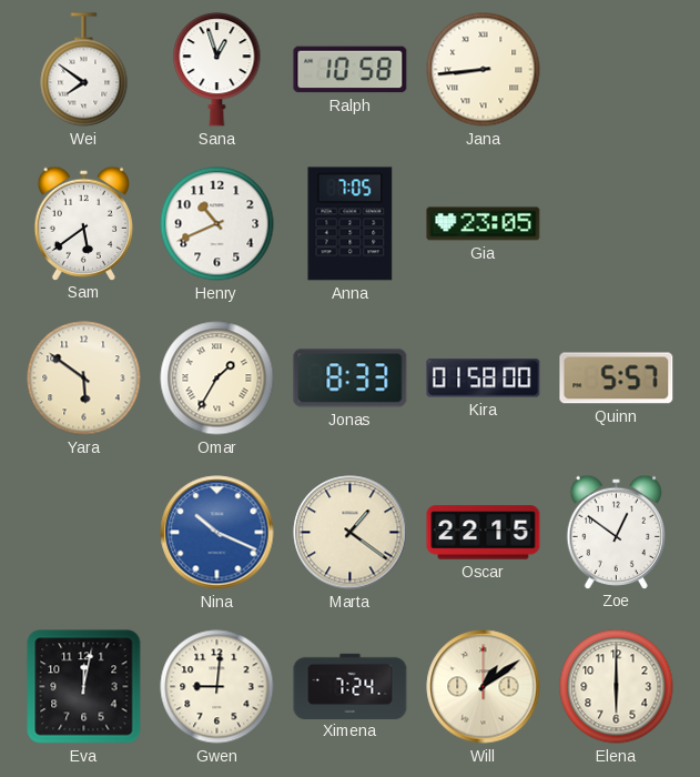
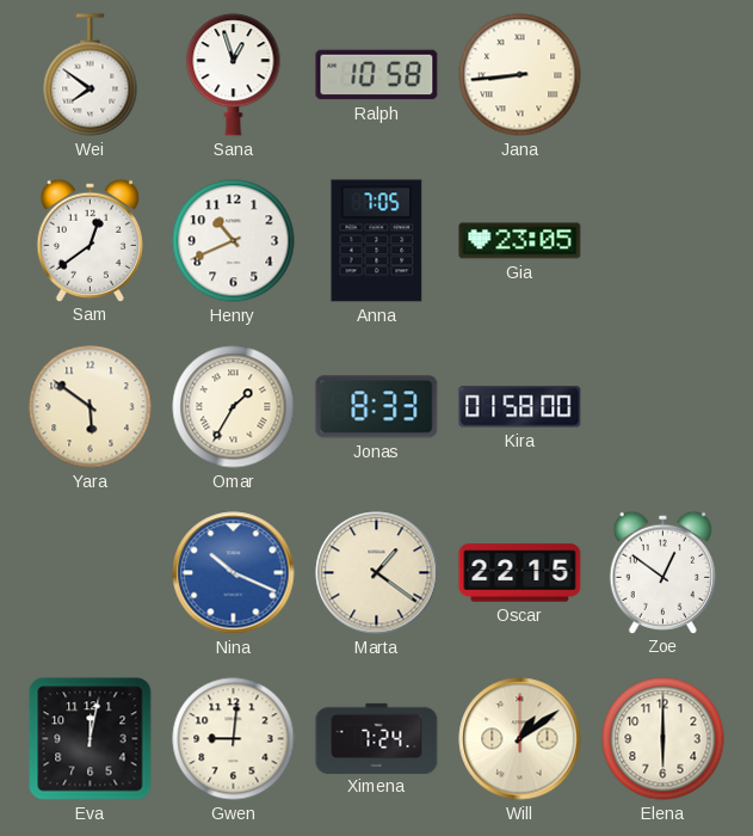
Sam: 5:39 -> 12:39 (90, 240)
Quinn: 5:57 -> none (617, 379)
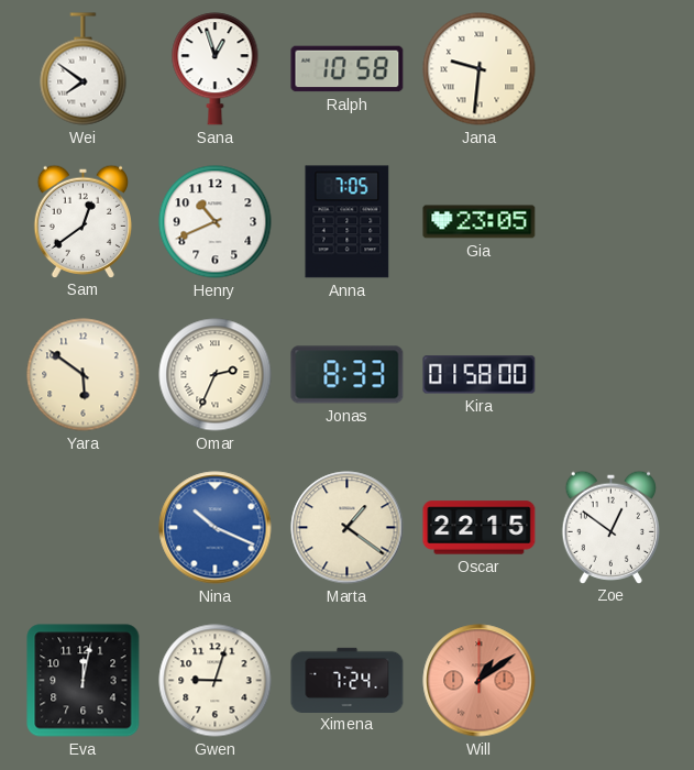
Jana: 8:44 -> 9:31 (480, 69)
Omar: 1:35 -> 2:34 (216, 375)
Gwen: 9:01 -> 9:03 (216, 681)
Will dial: cream -> salmon (480, 681)
Elena: 6:00 -> none (663, 739)
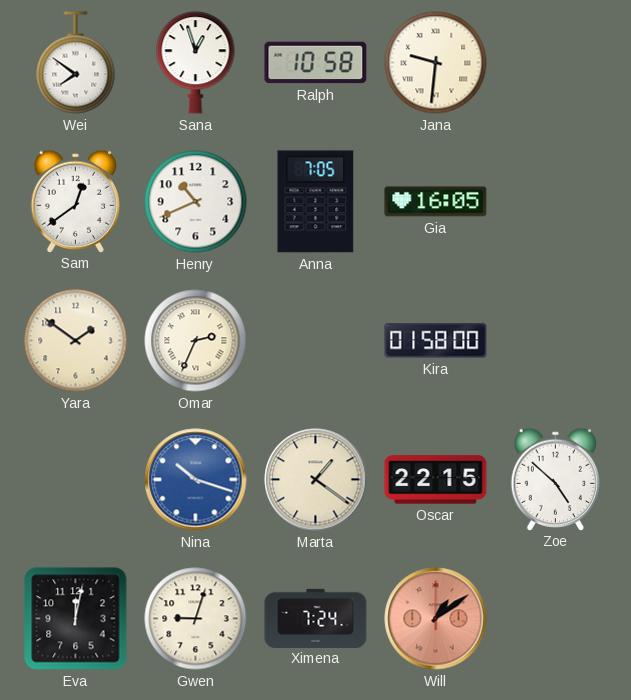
Gia: 23:05 -> 16:05 (436, 202)
Yara: 5:51 -> 1:51 (76, 341)
Jonas: 8:33 -> none (348, 375)
Nina: 10:19 -> 10:18 (196, 480)
Zoe: 12:51 -> 4:52 (555, 479)
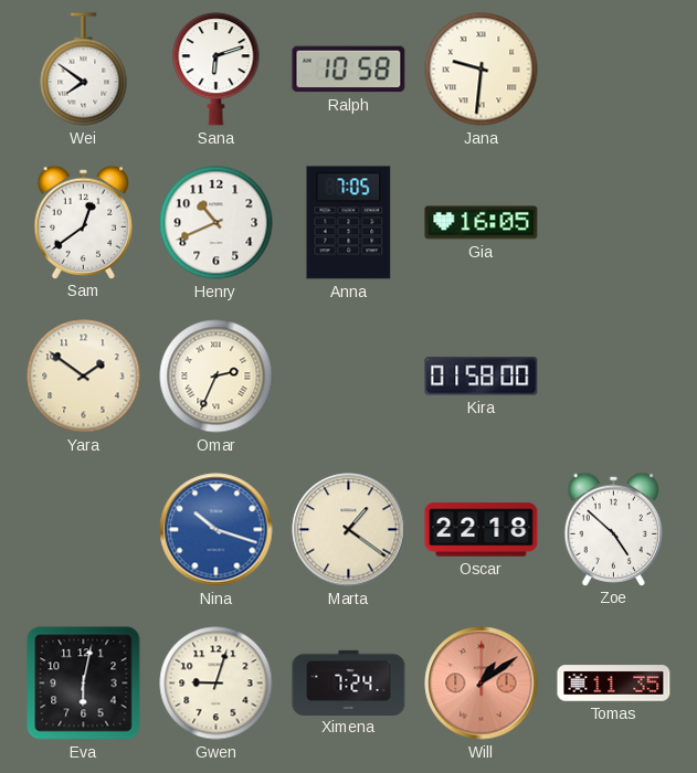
Sana: 12:57 -> 6:12 (217, 70)
Oscar: 22:15 -> 22:18 (482, 530)
Eva: 12:02 -> 6:02 (84, 684)
Tomas: none -> 11:35 (614, 684)
